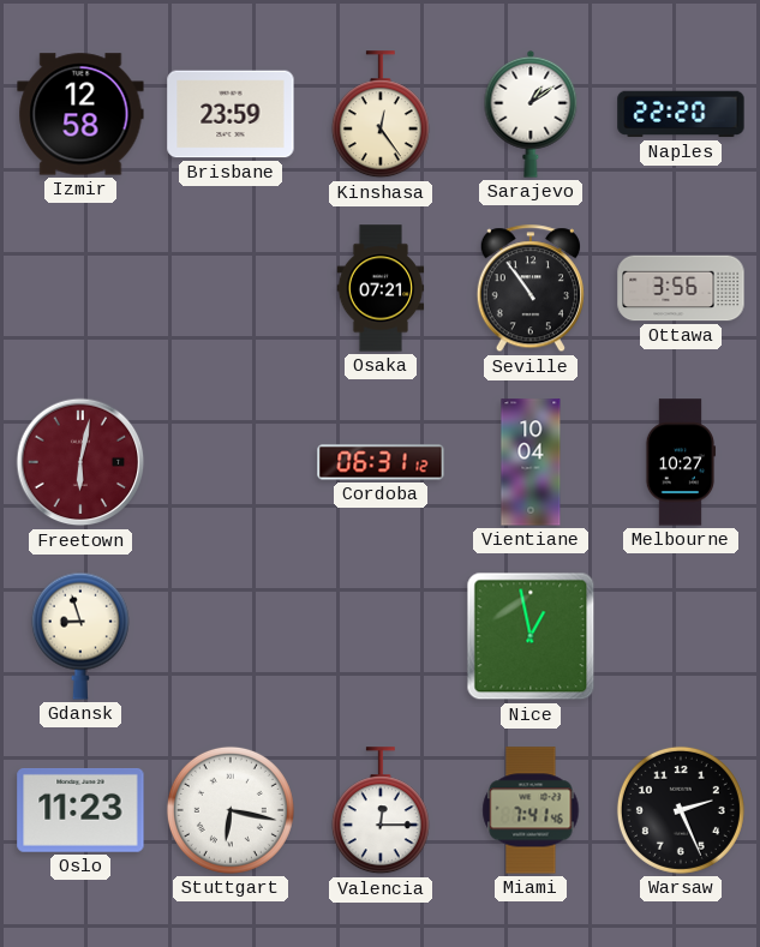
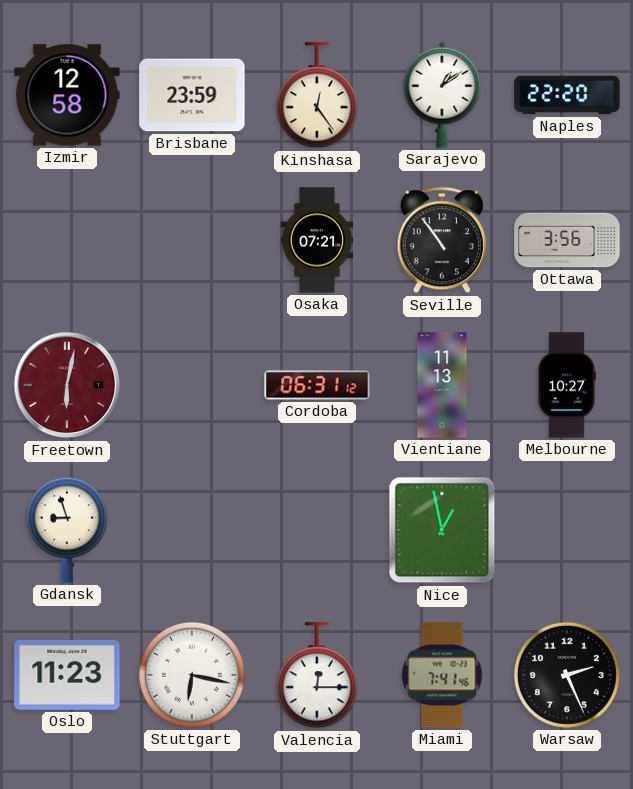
Vientiane: 10:04 -> 11:13 (442, 385)
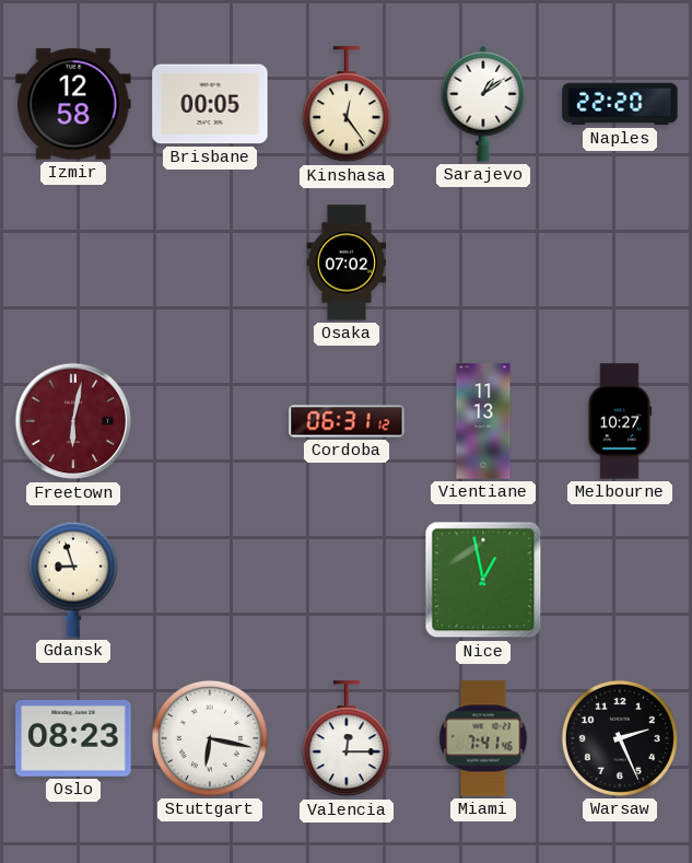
Brisbane: 23:59 -> 00:05 (210, 104)
Osaka: 07:21 -> 07:02 (347, 263)
Seville: 10:54 -> none (442, 241)
Ottawa: 3:56 -> none (567, 240)
Oslo: 11:23 -> 08:23 (73, 739)
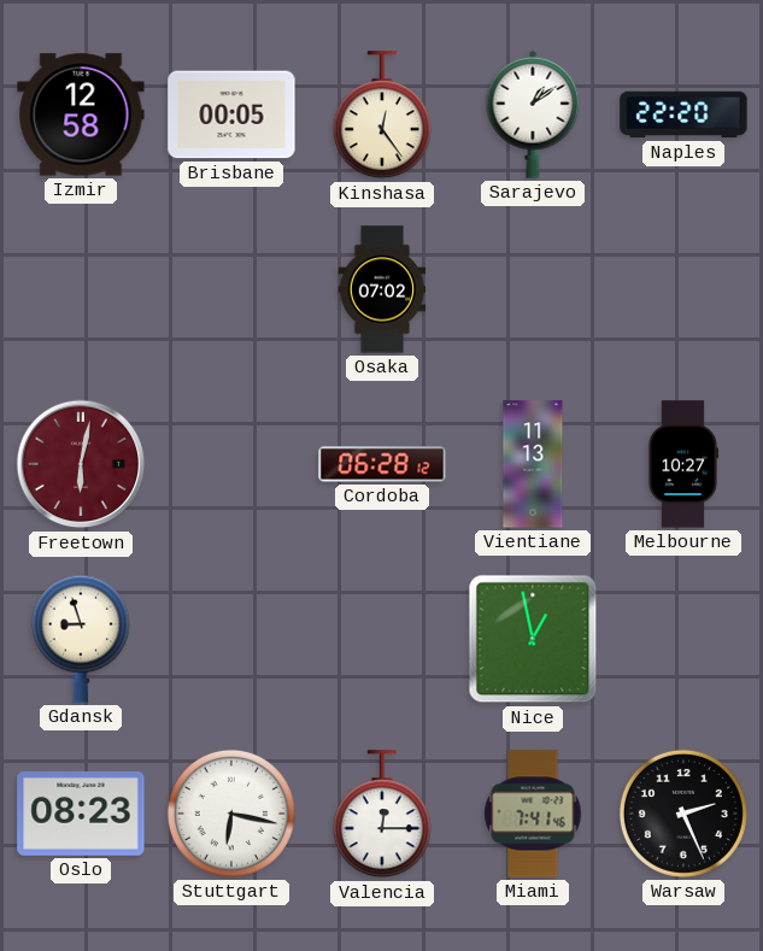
Cordoba: 06:31 -> 06:28 (382, 464)
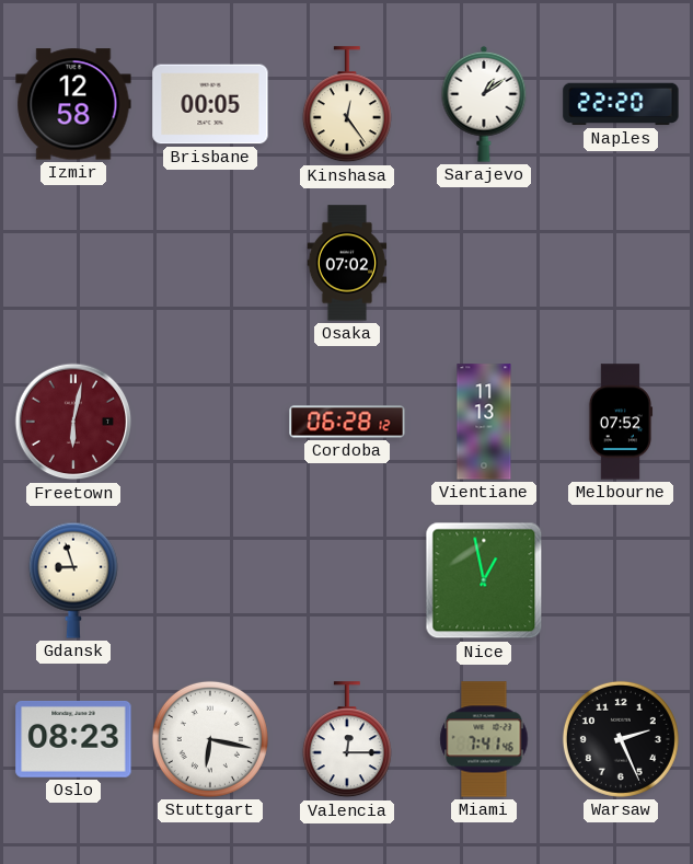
Melbourne: 10:27 -> 07:52 (621, 422)
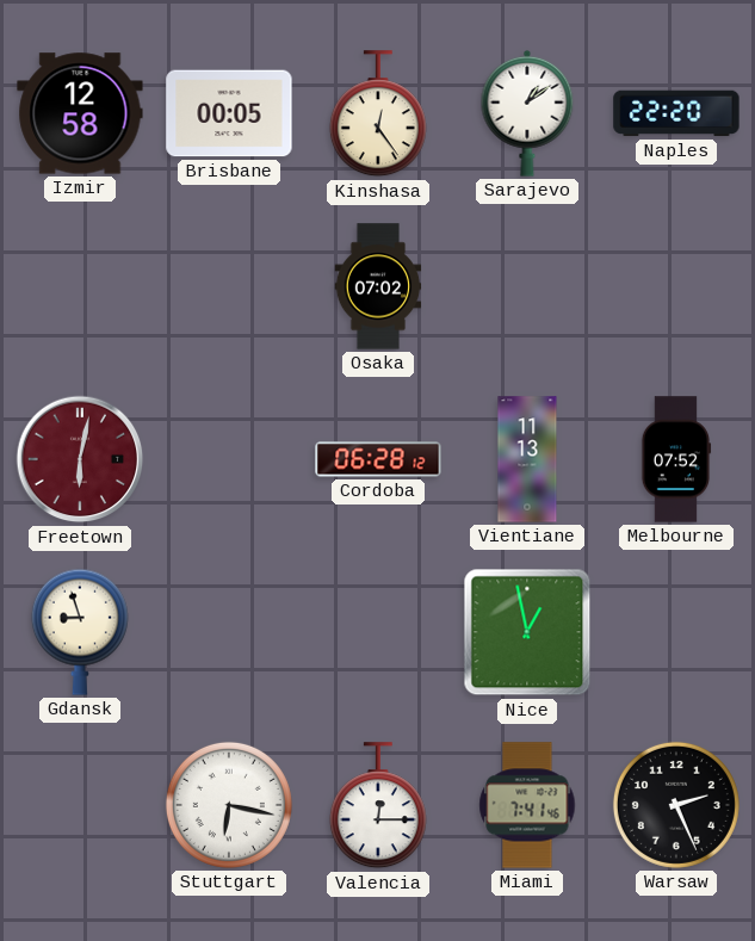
Oslo: 08:23 -> none (73, 740)
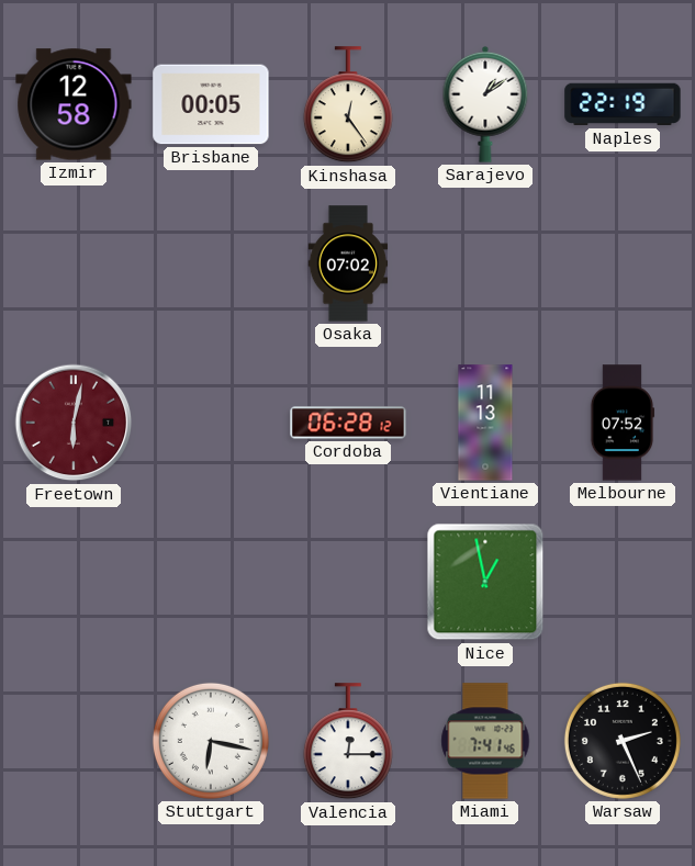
Naples: 22:20 -> 22:19 (623, 104)
Gdansk: 8:57 -> none (80, 632)
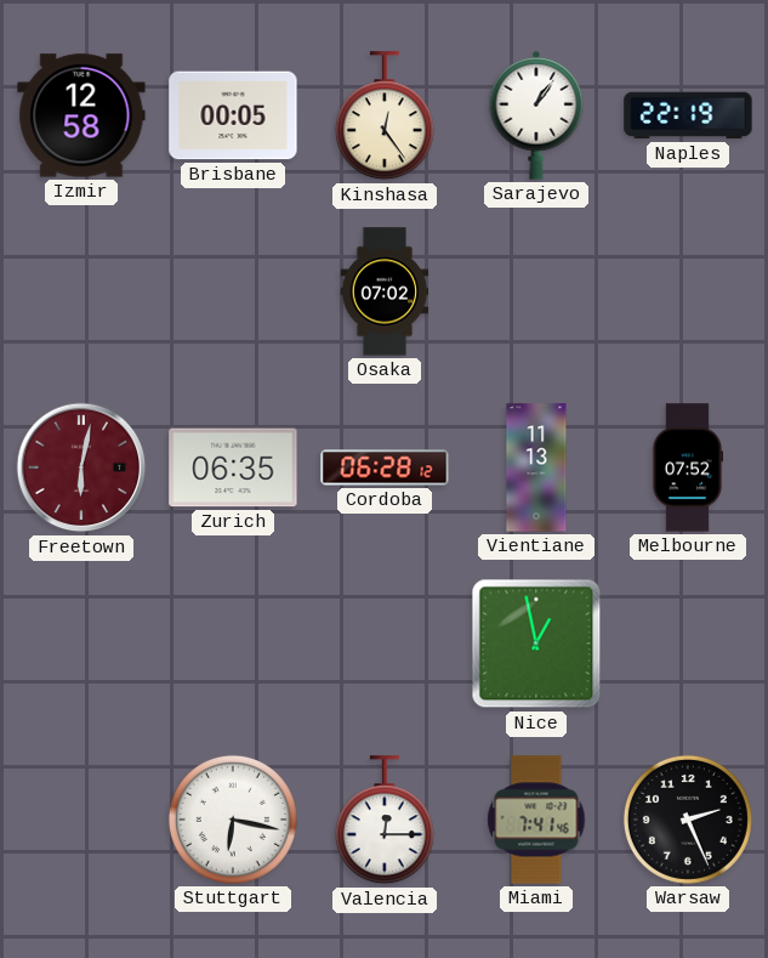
Sarajevo: 1:09 -> 1:06 (536, 115)
Zurich: none -> 06:35 (233, 467)
